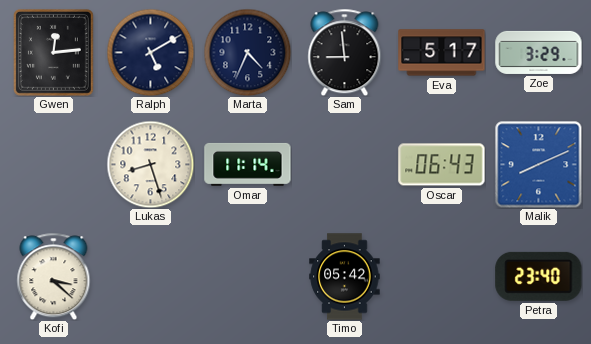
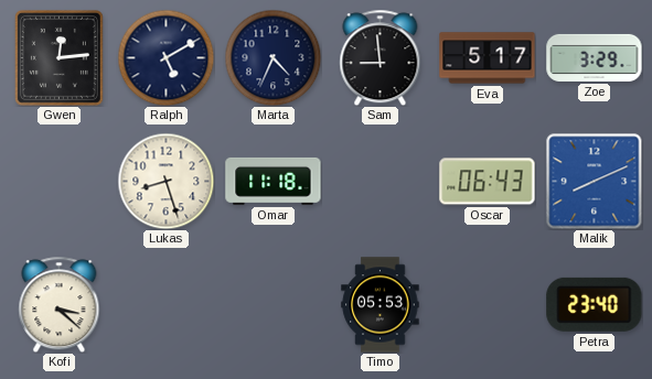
Omar: 11:14 -> 11:18 (274, 181)
Timo: 05:42 -> 05:53 (381, 305)
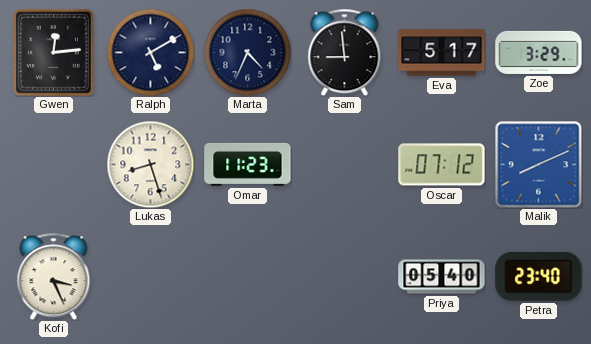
Omar: 11:18 -> 11:23 (248, 164)
Oscar: 06:43 -> 07:12 (442, 165)
Kofi: 3:22 -> 3:26 (54, 276)
Timo: 05:53 -> none (381, 305)
Priya: none -> 05:40 (442, 277)
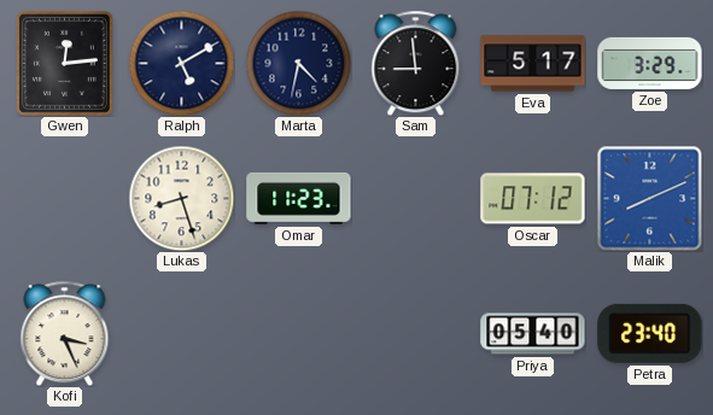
Marta: 4:34 -> 4:32 (298, 63)
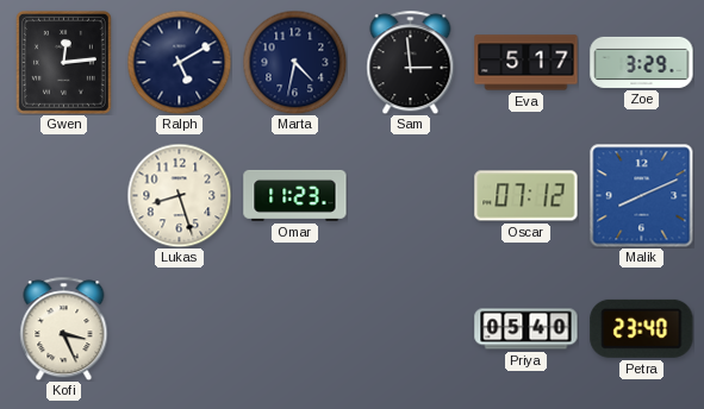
Sam: 8:59 -> 2:59 (411, 62)
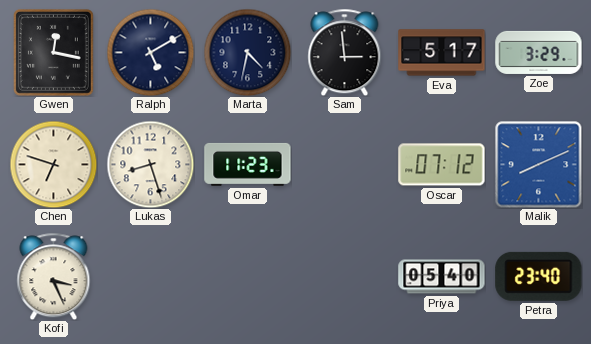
Gwen: 12:14 -> 12:17 (53, 52)
Chen: none -> 6:48 (53, 164)
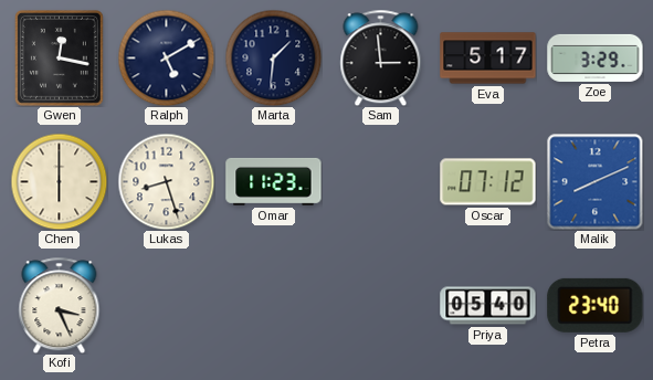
Marta: 4:32 -> 1:31 (273, 57)
Chen: 6:48 -> 6:00 (59, 181)
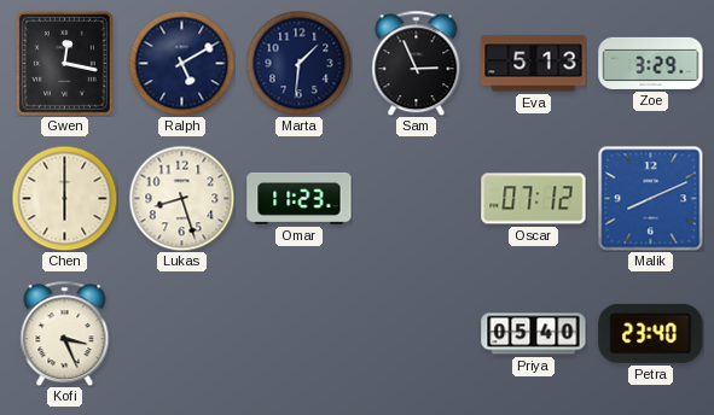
Sam: 2:59 -> 2:56 (417, 63)
Eva: 5:17 -> 5:13 (534, 64)
